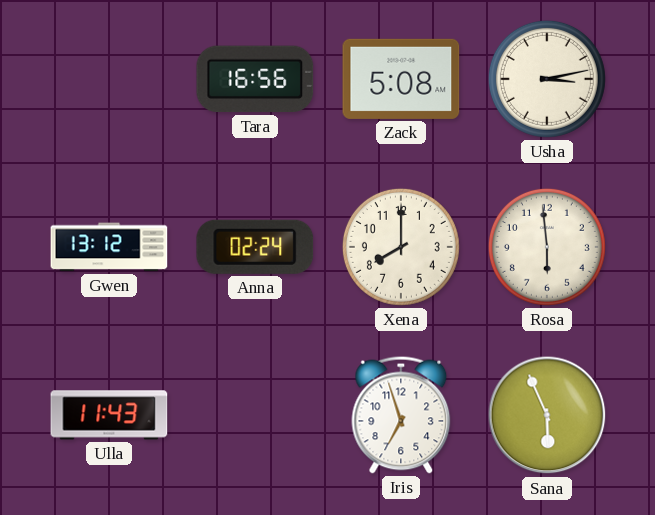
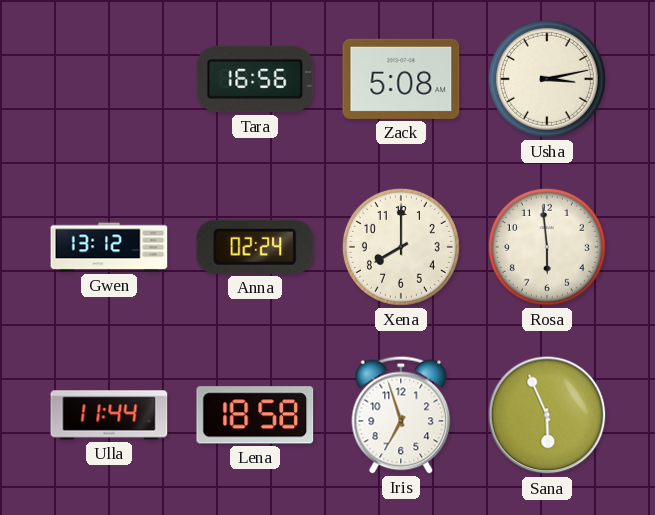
Ulla: 11:43 -> 11:44 (109, 415)
Lena: none -> 18:58 (255, 415)
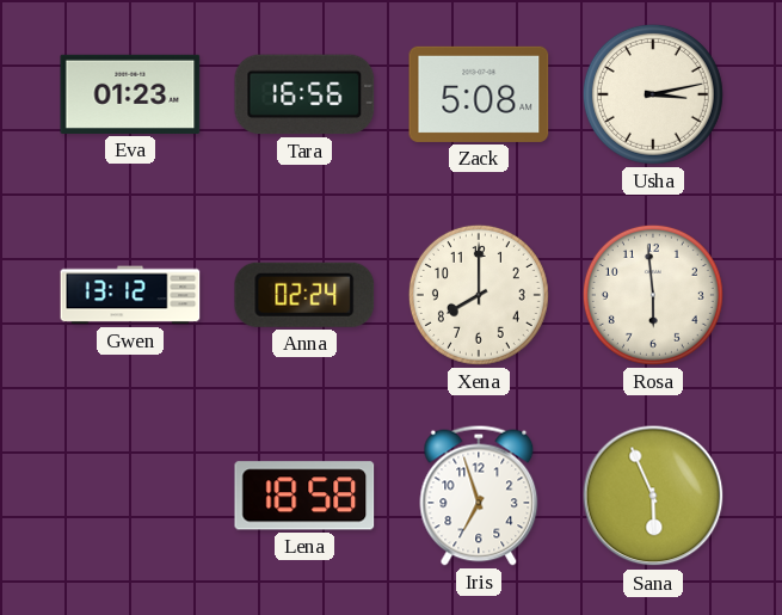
Eva: none -> 01:23 (130, 94)
Ulla: 11:44 -> none (109, 415)
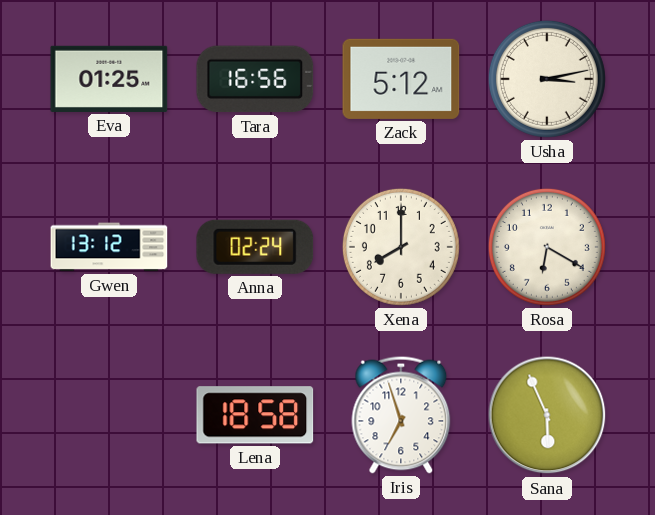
Eva: 01:23 -> 01:25 (109, 79)
Zack: 5:08 -> 5:12 (401, 79)
Rosa: 5:59 -> 6:20 (547, 247)
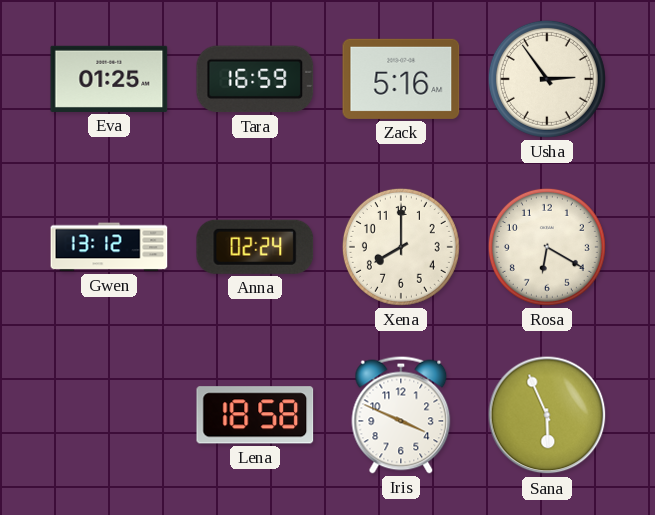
Tara: 16:56 -> 16:59 (255, 79)
Zack: 5:12 -> 5:16 (401, 79)
Usha: 3:13 -> 2:54 (547, 79)
Iris: 6:57 -> 3:49 (401, 415)
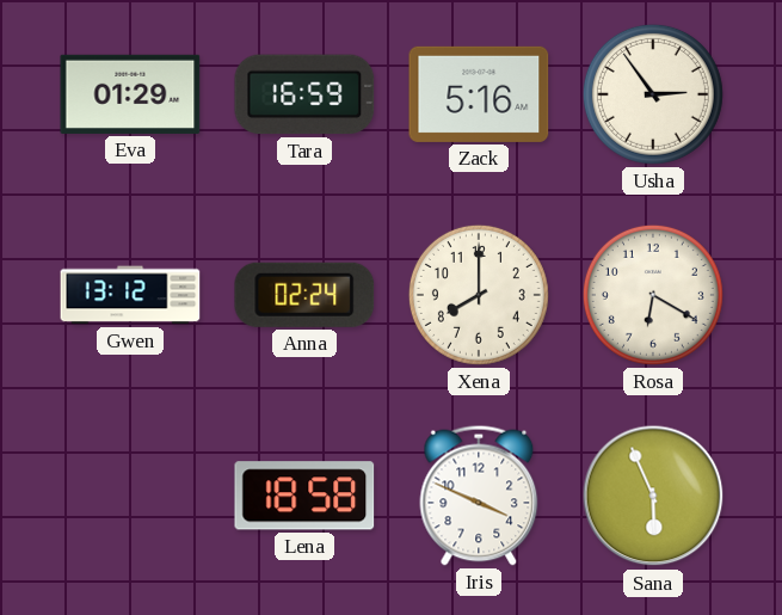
Eva: 01:25 -> 01:29 (130, 94)
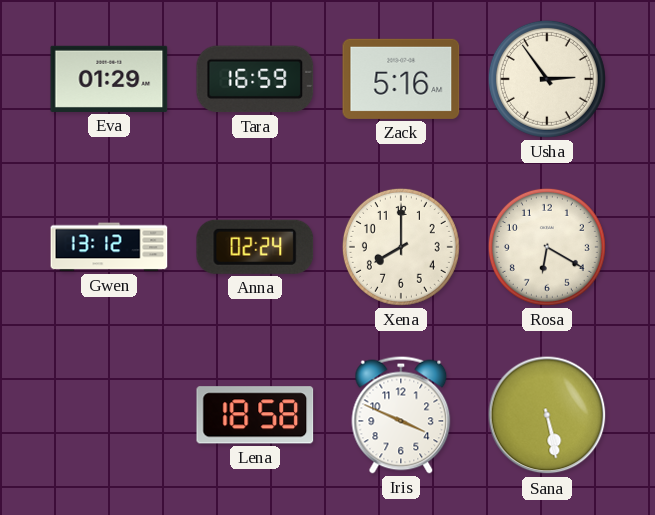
Sana: 5:56 -> 5:28 (547, 415)
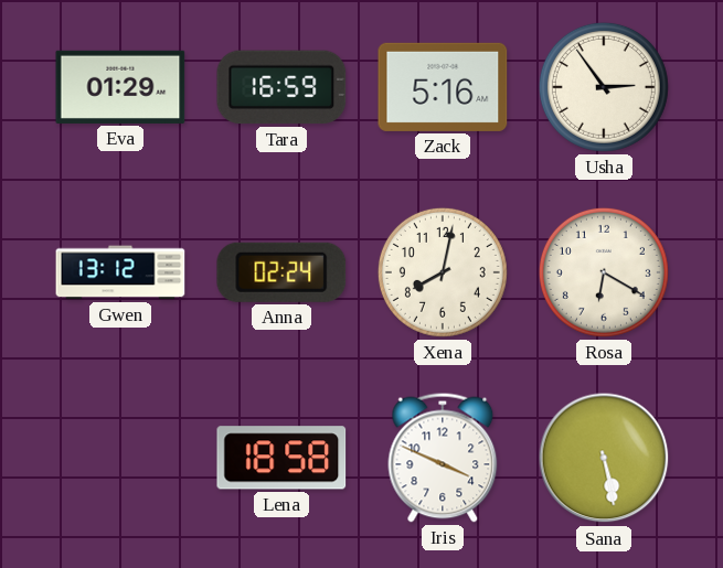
Xena: 8:00 -> 8:02 (443, 272)
